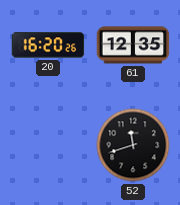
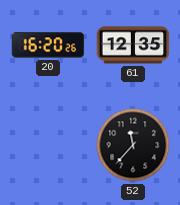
52: 11:42 -> 11:37 (133, 145)
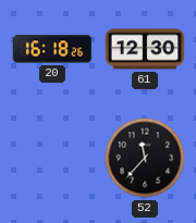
20: 16:20 -> 16:18 (52, 49)
61: 12:35 -> 12:30 (145, 49)
